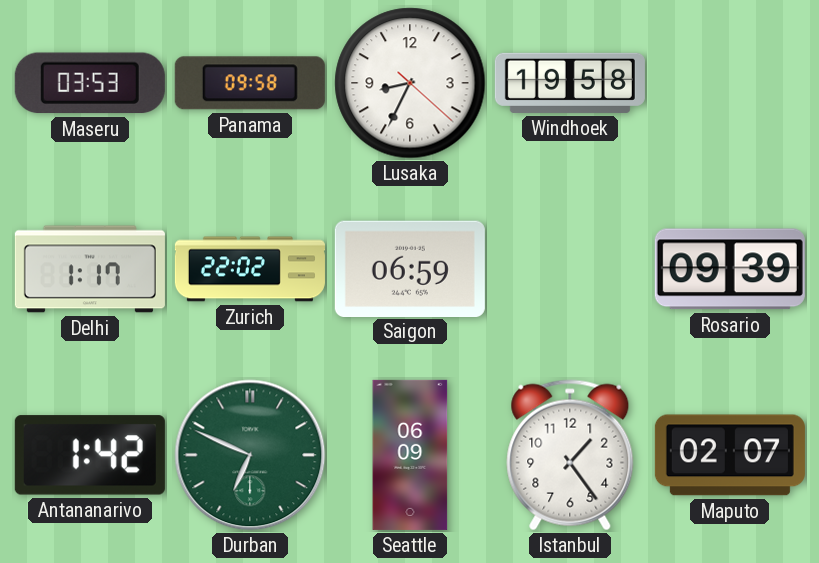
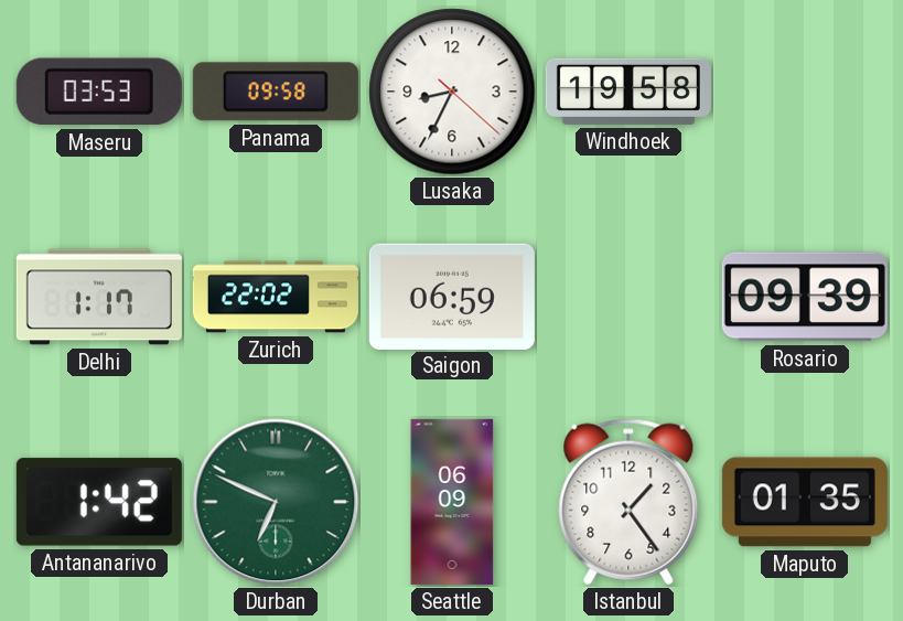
Maputo: 02:07 -> 01:35 (805, 502)
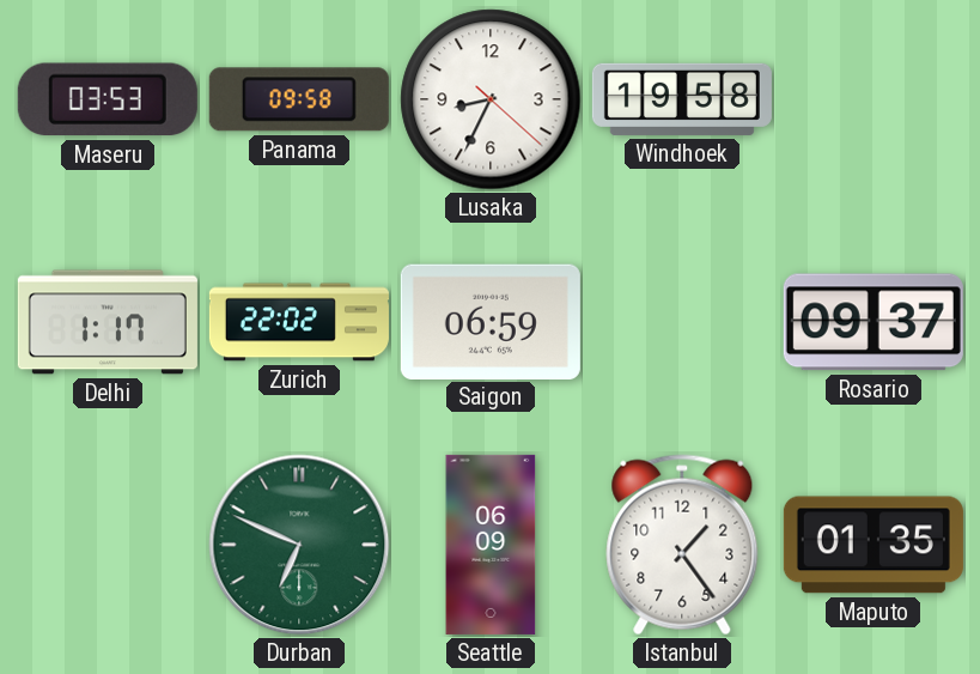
Rosario: 09:39 -> 09:37 (874, 322)
Antananarivo: 1:42 -> none (99, 502)
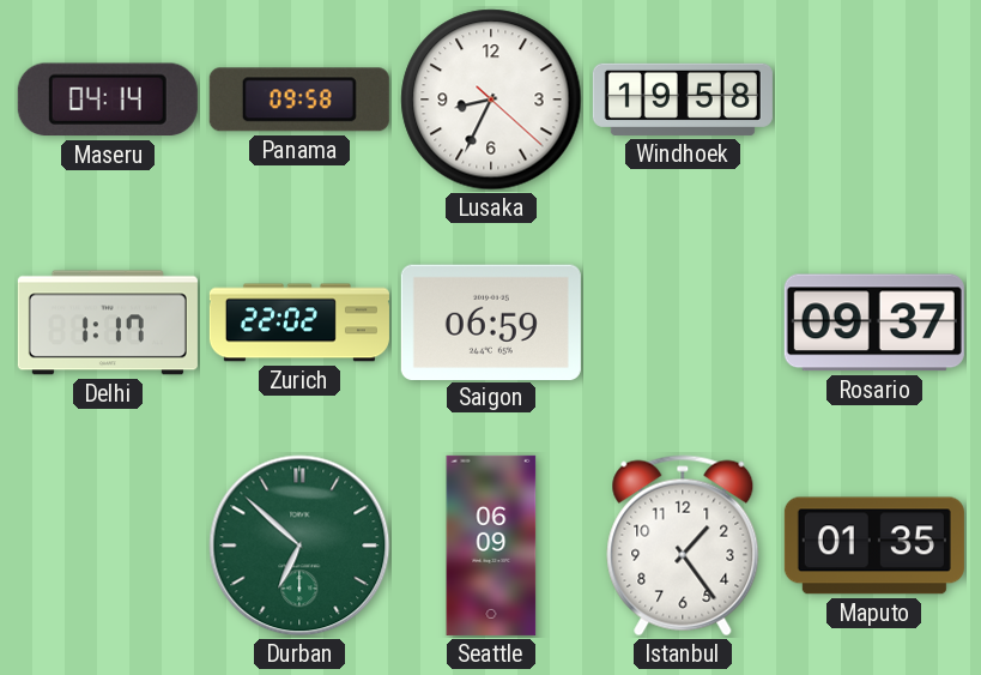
Maseru: 03:53 -> 04:14 (108, 100)
Durban: 6:49 -> 6:52 (299, 546)
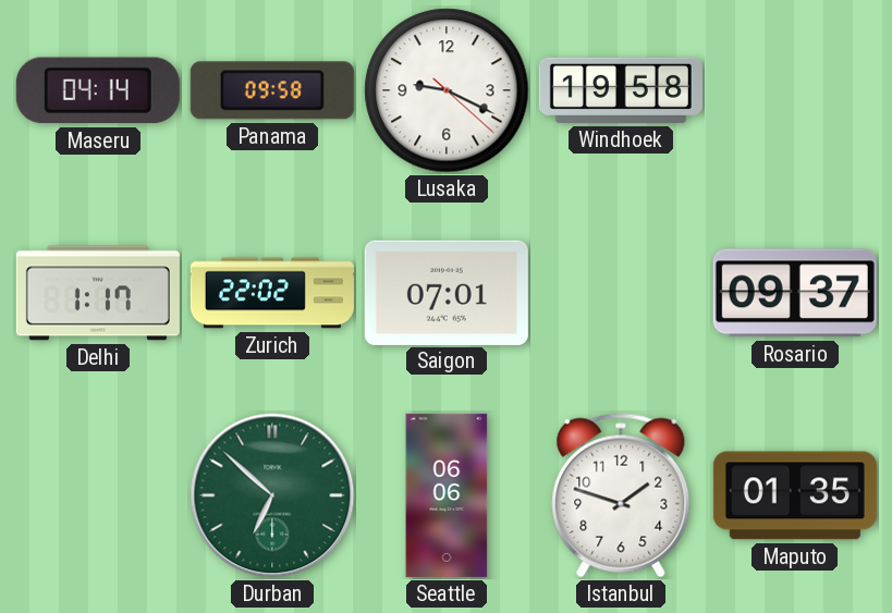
Lusaka: 8:34 -> 9:19 (447, 90)
Saigon: 06:59 -> 07:01 (447, 292)
Seattle: 06:09 -> 06:06 (447, 495)
Istanbul: 1:24 -> 1:48 (621, 495)
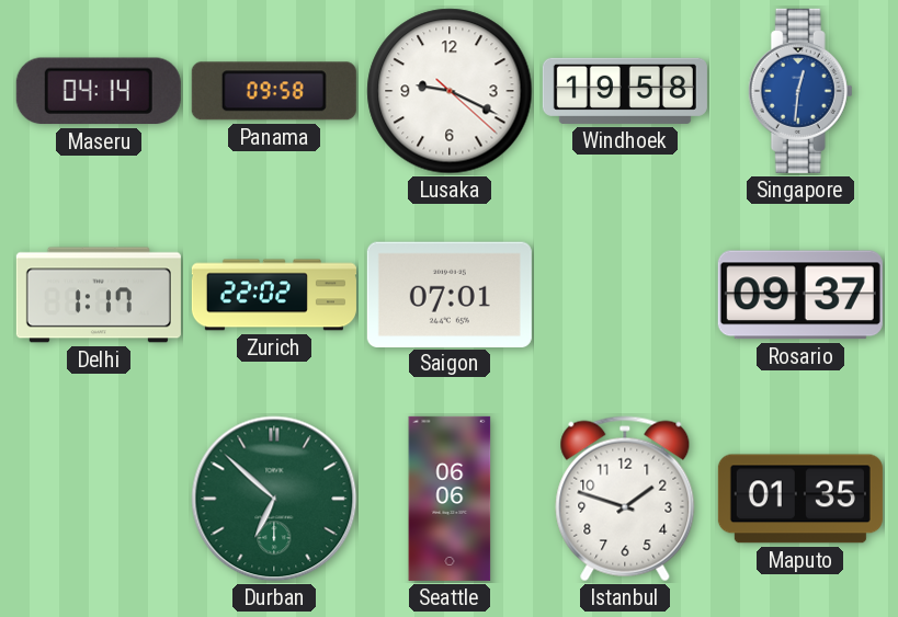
Singapore: none -> 12:31 (800, 91)
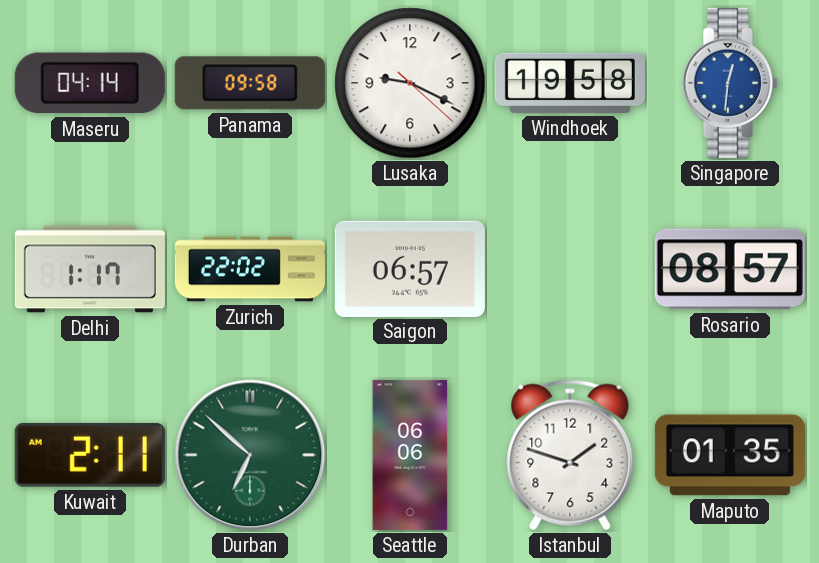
Saigon: 07:01 -> 06:57 (410, 268)
Rosario: 09:37 -> 08:57 (730, 269)
Kuwait: none -> 2:11 (90, 455)
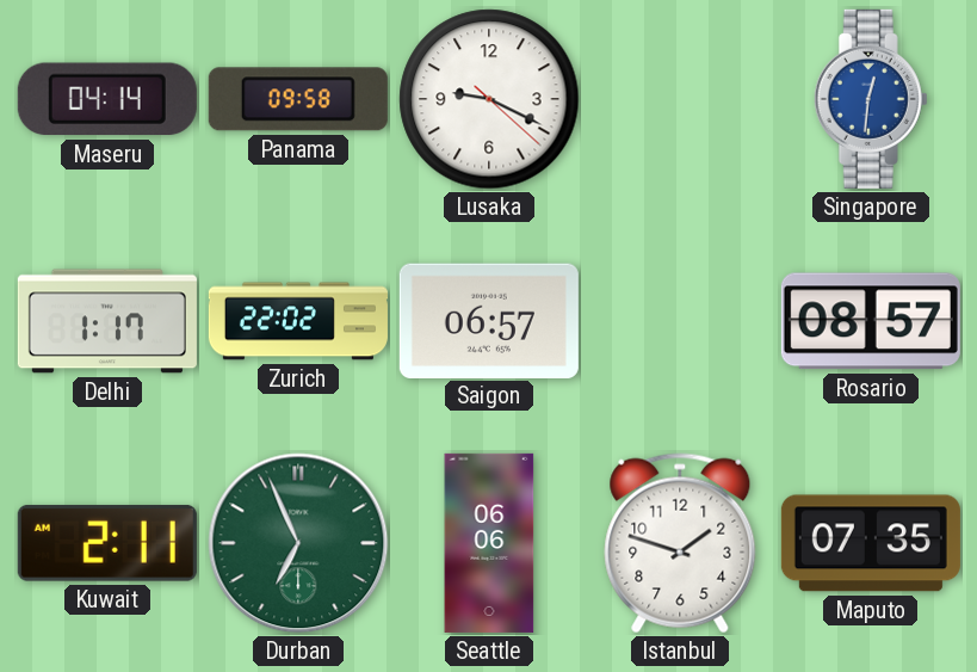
Windhoek: 19:58 -> none (570, 83)
Durban: 6:52 -> 6:56 (298, 543)
Maputo: 01:35 -> 07:35 (871, 543)
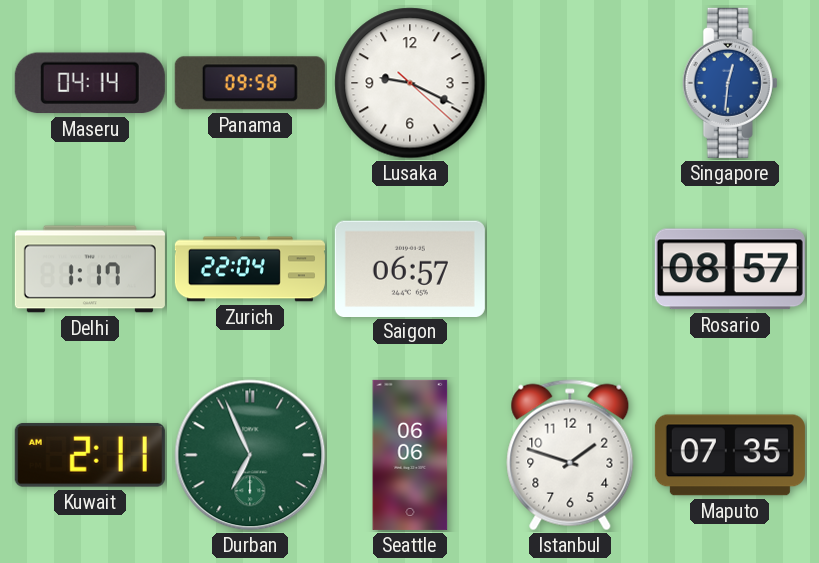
Zurich: 22:02 -> 22:04 (250, 269)
